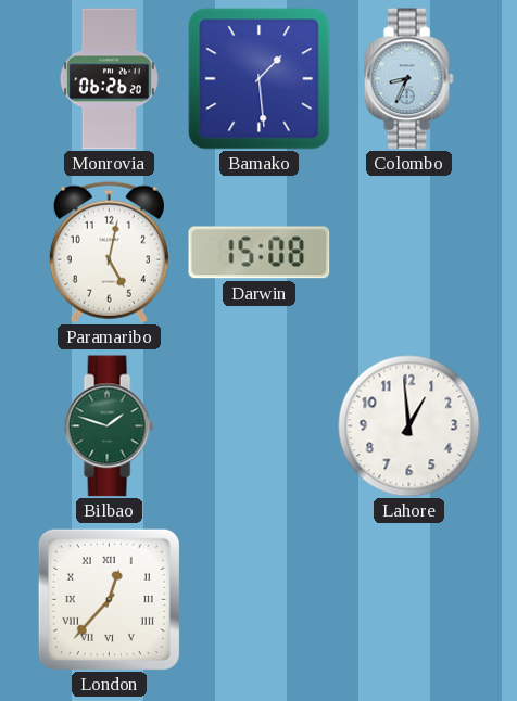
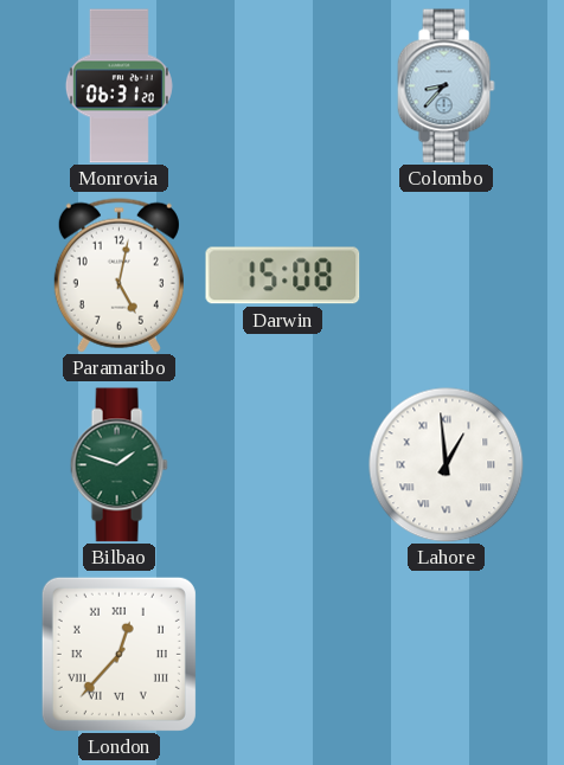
Monrovia: 06:26 -> 06:31 (118, 86)
Bamako: 1:29 -> none (260, 79)
Colombo: 8:34 -> 8:37 (446, 86)
Lahore numerals: Arabic -> Roman (447, 465)
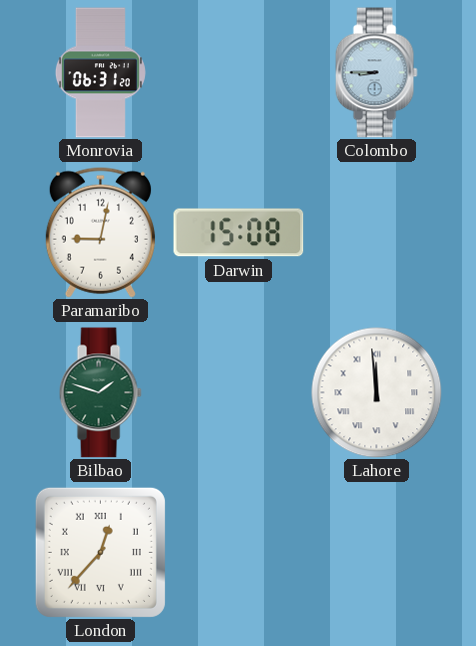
Colombo: 8:37 -> 8:45 (376, 73)
Paramaribo: 5:02 -> 9:02 (100, 232)
Lahore: 12:59 -> 11:59 (377, 393)
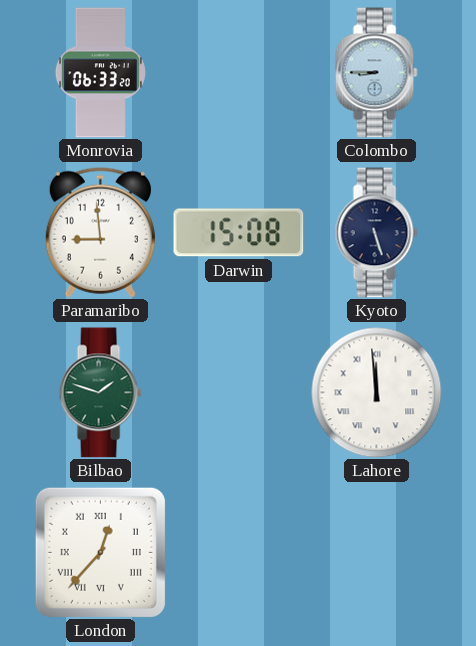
Monrovia: 06:31 -> 06:33 (100, 73)
Paramaribo: 9:02 -> 8:59 (100, 232)
Kyoto: none -> 5:27 (376, 233)
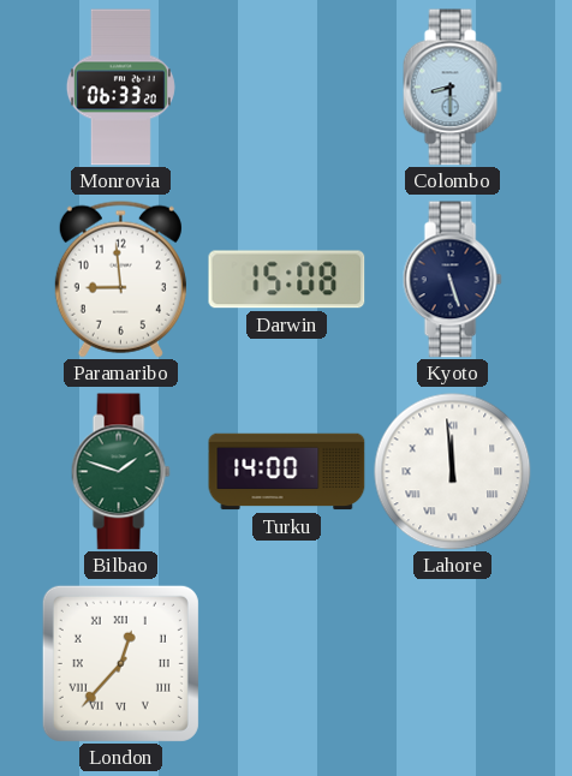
Colombo: 8:45 -> 8:30 (452, 88)
Turku: none -> 14:00 (287, 472)
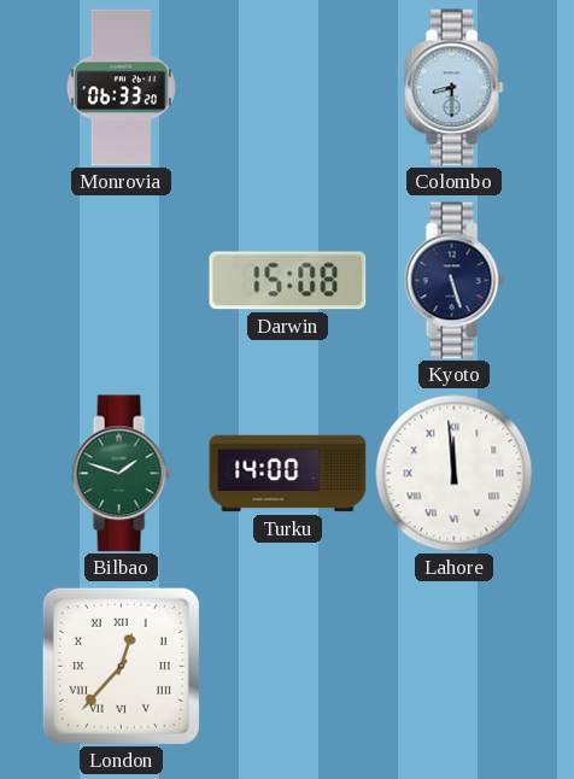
Paramaribo: 8:59 -> none (120, 279)
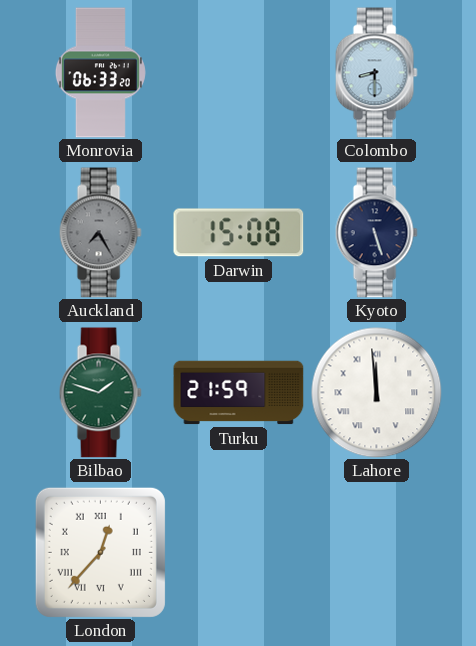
Auckland: none -> 7:25 (100, 233)
Turku: 14:00 -> 21:59 (239, 393)
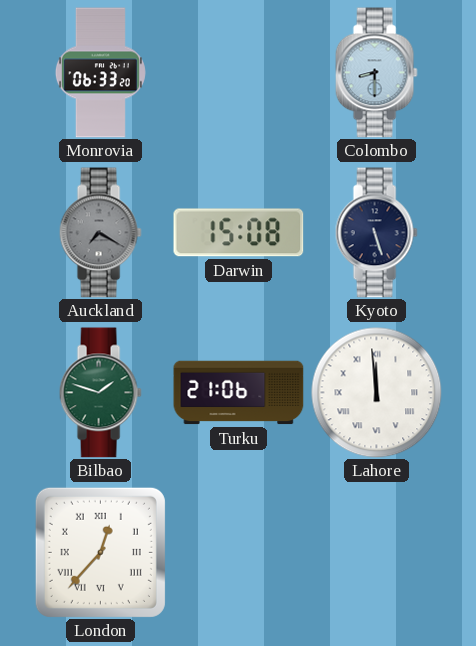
Auckland: 7:25 -> 7:20 (100, 233)
Turku: 21:59 -> 21:06 (239, 393)
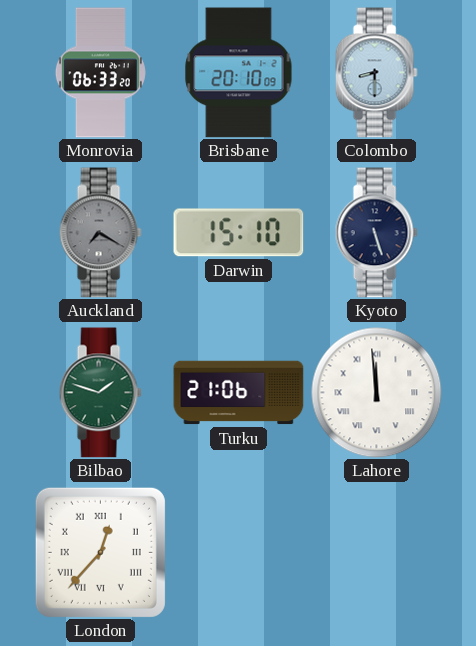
Brisbane: none -> 20:10 (239, 73)
Darwin: 15:08 -> 15:10 (239, 233)
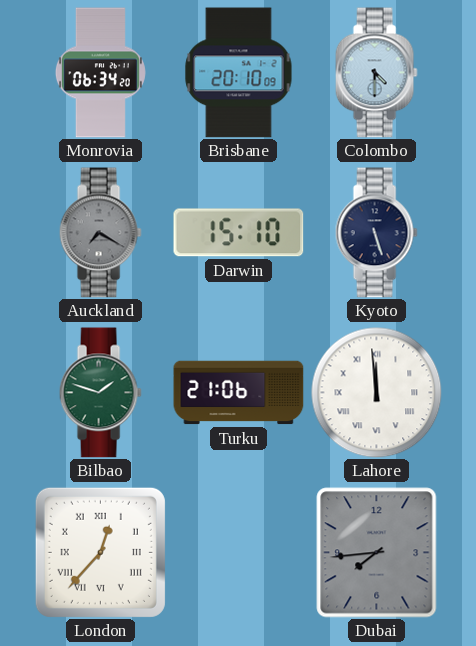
Monrovia: 06:33 -> 06:34 (100, 73)
Colombo: 8:30 -> 4:30 (376, 73)
Dubai: none -> 7:44 (377, 553)
